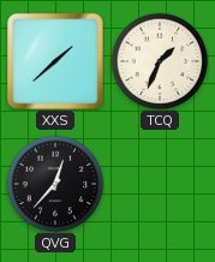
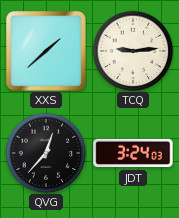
TCQ: 1:34 -> 9:14 (133, 51)
JDT: none -> 3:24 (133, 153)
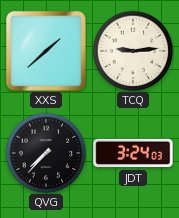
QVG: 12:37 -> 7:37 (46, 153)
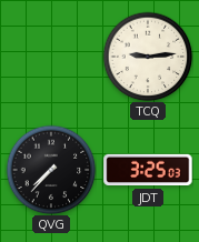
XXS: 1:38 -> none (47, 52)
JDT: 3:24 -> 3:25 (148, 170)
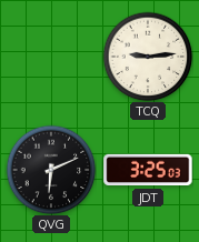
QVG: 7:37 -> 6:11 (51, 170)
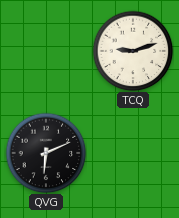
TCQ: 9:14 -> 9:12 (133, 51)
JDT: 3:25 -> none (148, 170)
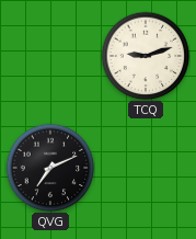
QVG: 6:11 -> 7:11 (50, 168)
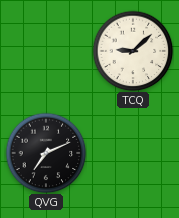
TCQ: 9:12 -> 9:08 (133, 51)
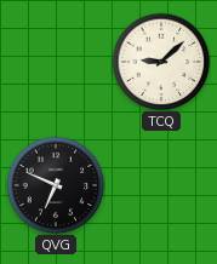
QVG: 7:11 -> 6:49 (56, 185)
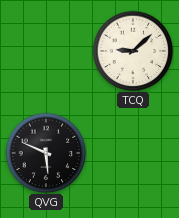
QVG: 6:49 -> 5:49 (46, 153)
